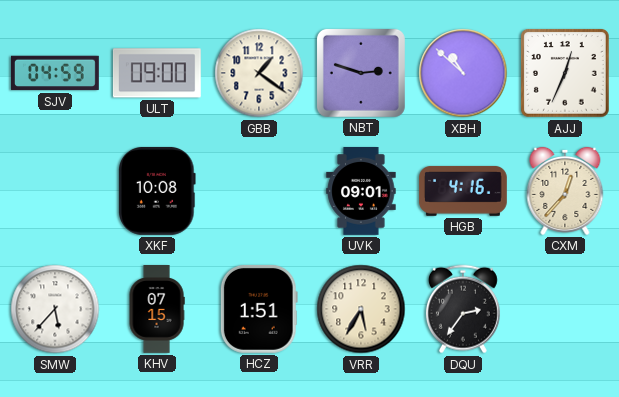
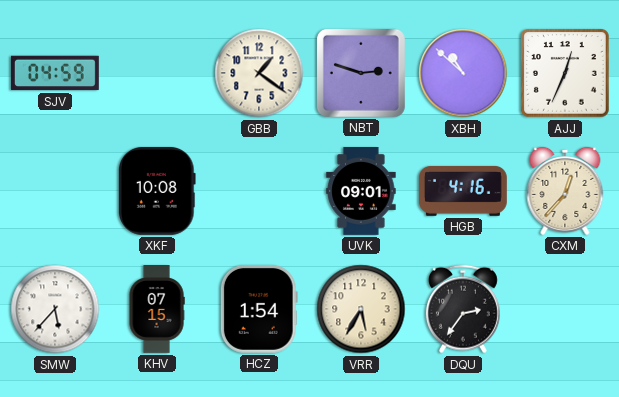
ULT: 09:00 -> none (157, 73)
HCZ: 1:51 -> 1:54 (259, 309)
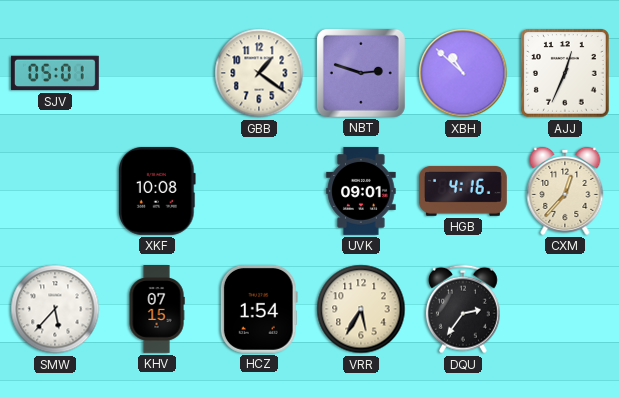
SJV: 04:59 -> 05:01 (56, 73)
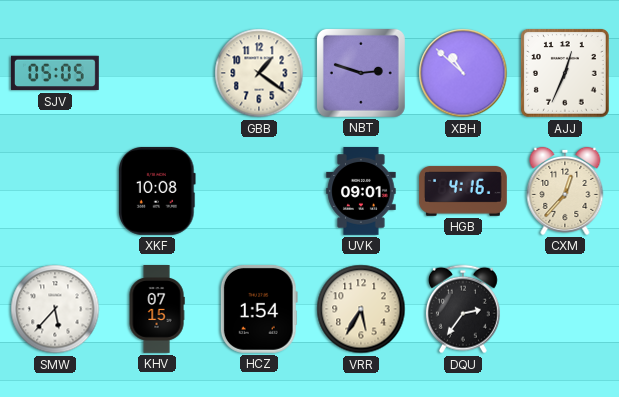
SJV: 05:01 -> 05:05 (56, 73)
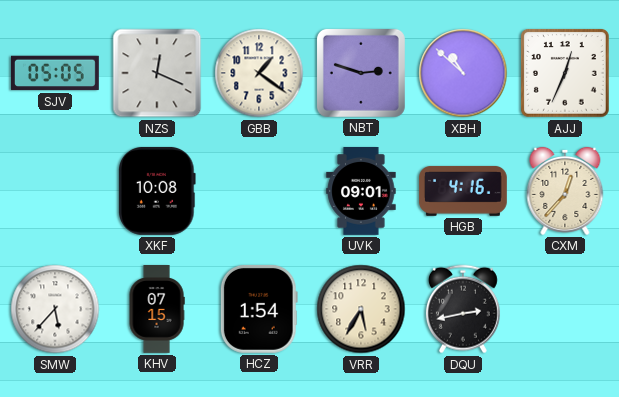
NZS: none -> 12:19 (157, 73)
DQU: 2:36 -> 2:43 (463, 309)
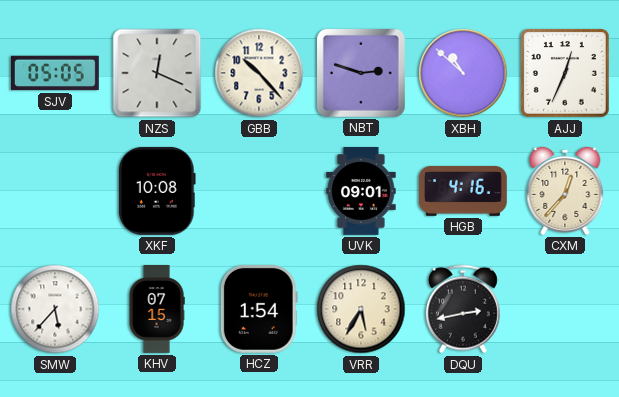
GBB: 1:21 -> 10:23 (259, 73)
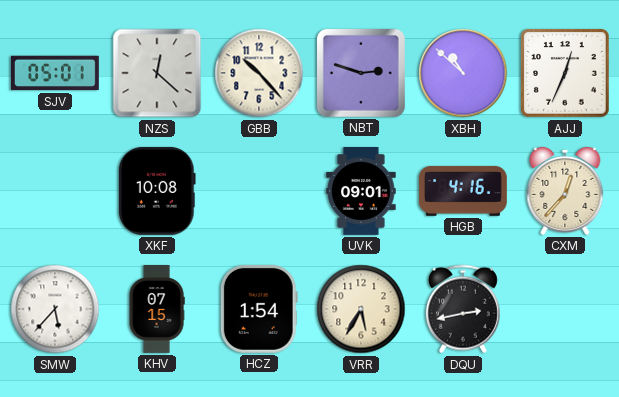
SJV: 05:05 -> 05:01 (56, 73)
NZS: 12:19 -> 12:22 (157, 73)
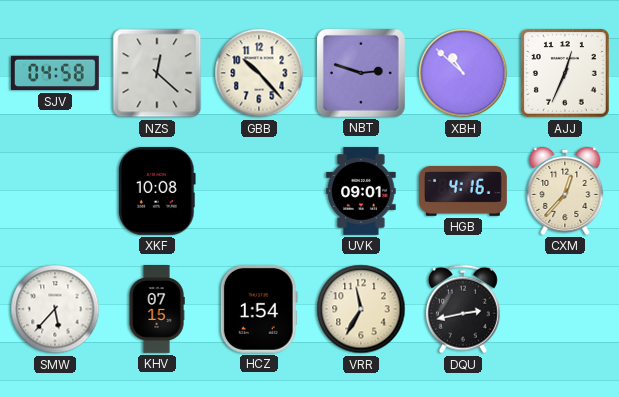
SJV: 05:01 -> 04:58 (56, 73)
VRR: 5:35 -> 11:35 (361, 309)
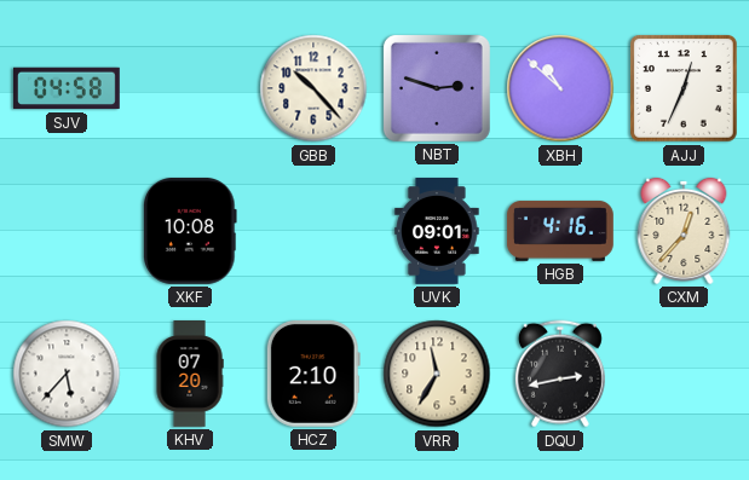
NZS: 12:22 -> none (157, 73)
KHV: 07:15 -> 07:20 (190, 375)
HCZ: 1:54 -> 2:10 (313, 374)
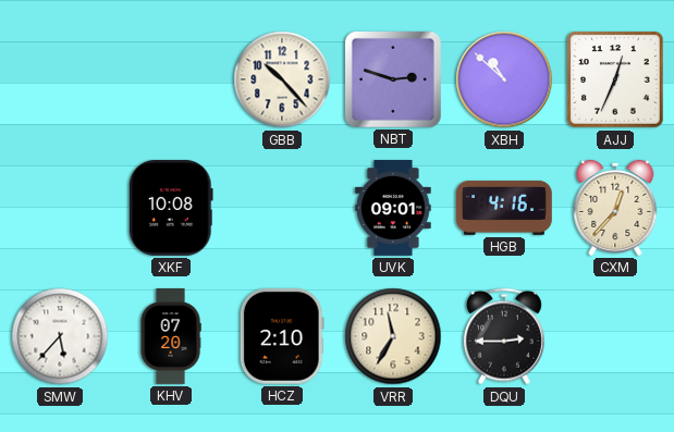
SJV: 04:58 -> none (68, 88)
DQU: 2:43 -> 2:45 (504, 336)
